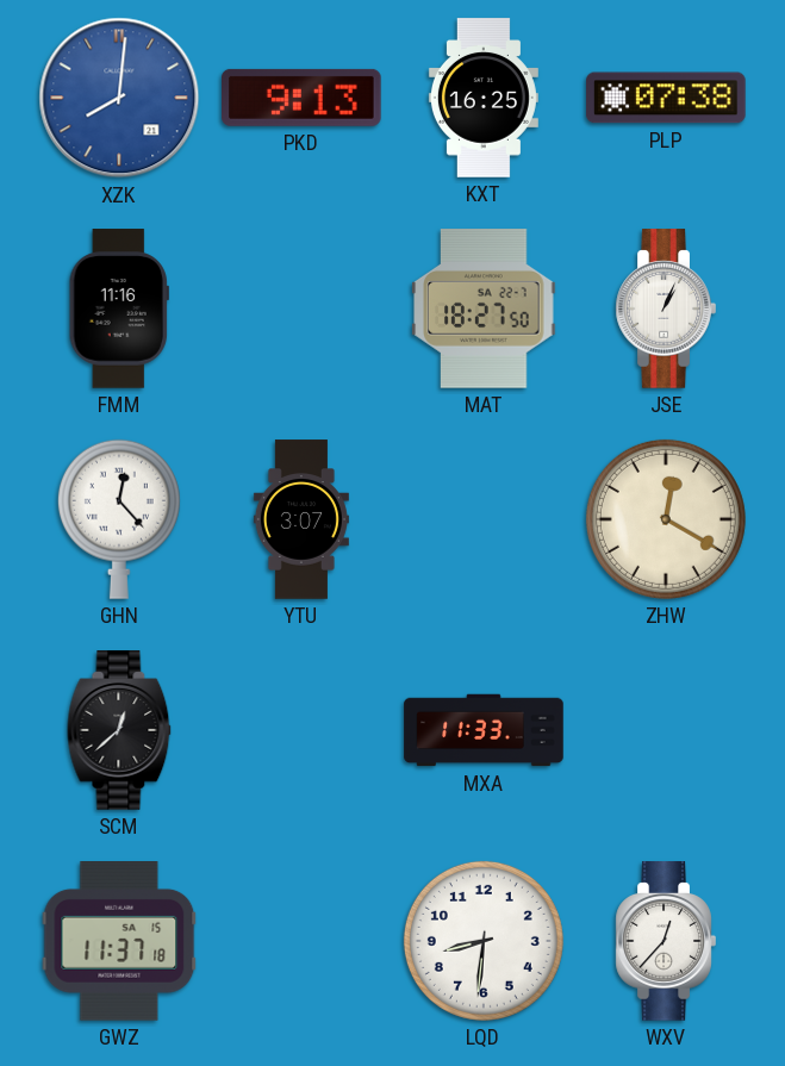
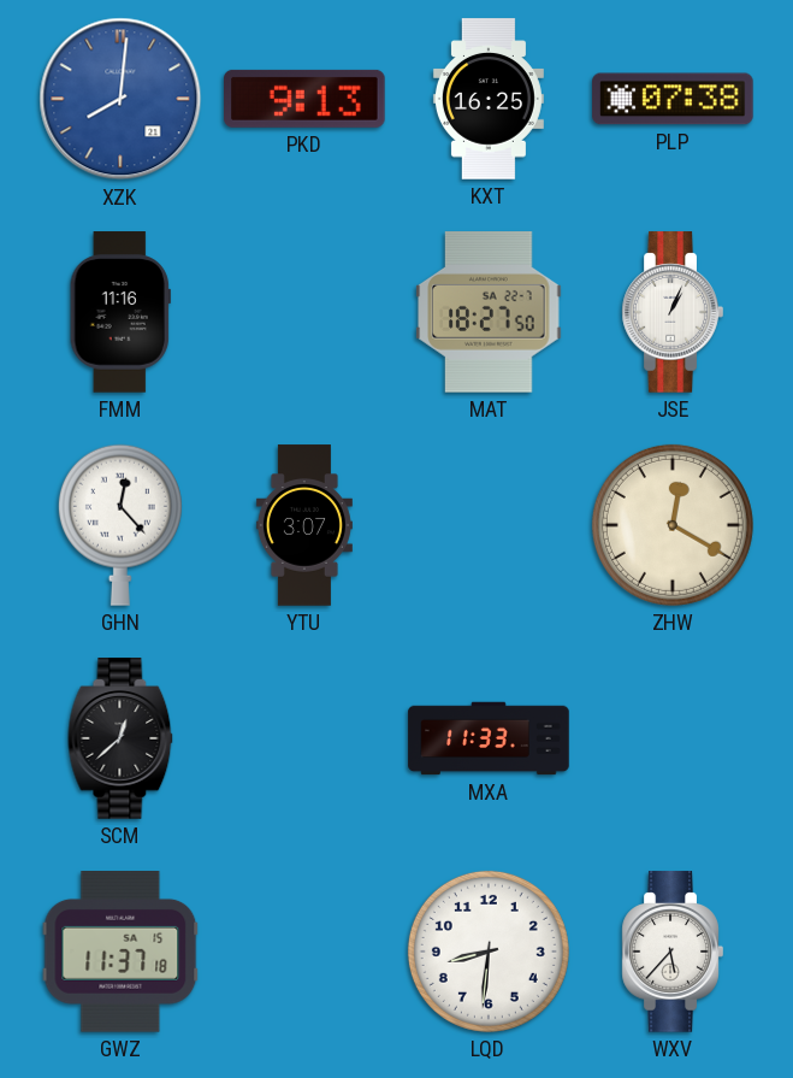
WXV: 12:37 -> 5:37 (673, 952)
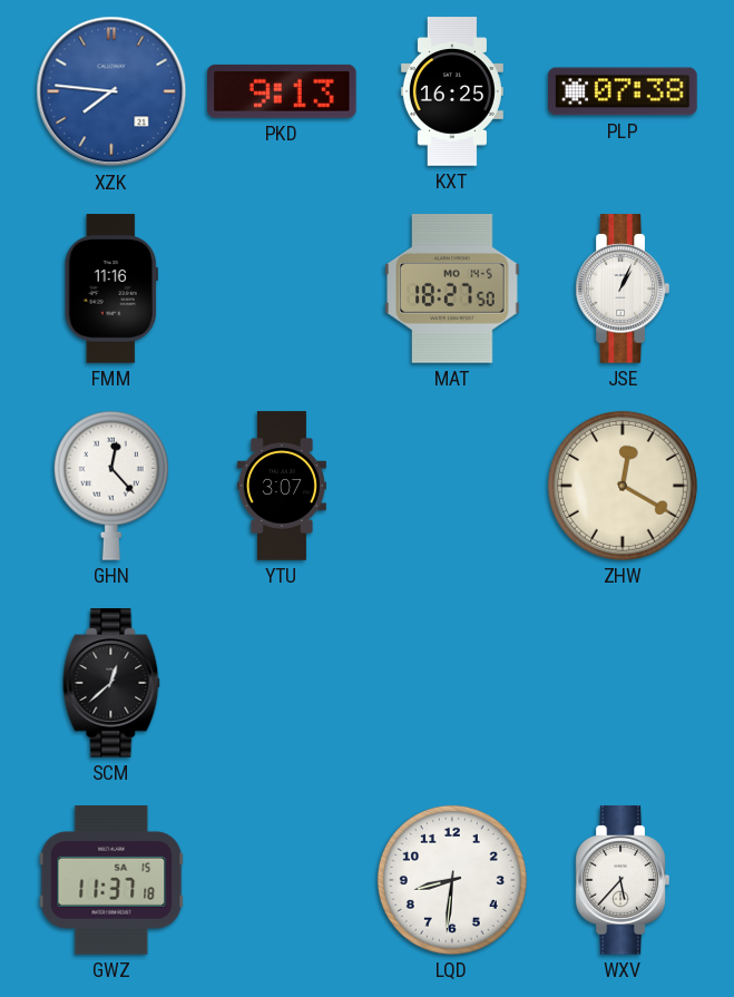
XZK: 8:01 -> 7:46 (111, 91)
MAT date: SA 22-7 -> MO 14-5 (452, 289)
MXA: 11:33 -> none (489, 738)
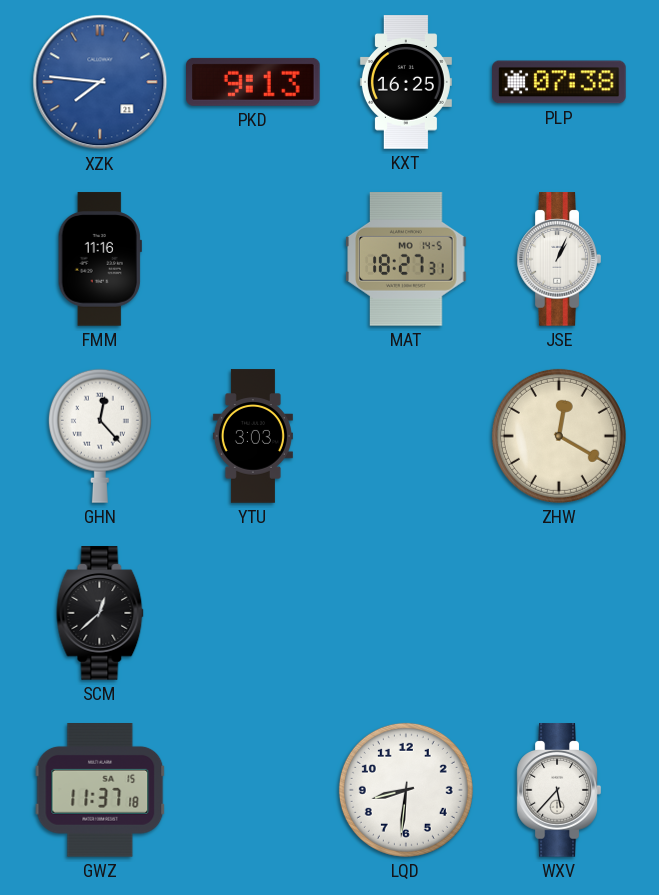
MAT: 18:27:50 -> 18:27:31 (406, 259)
YTU: 3:07 -> 3:03 (253, 436)
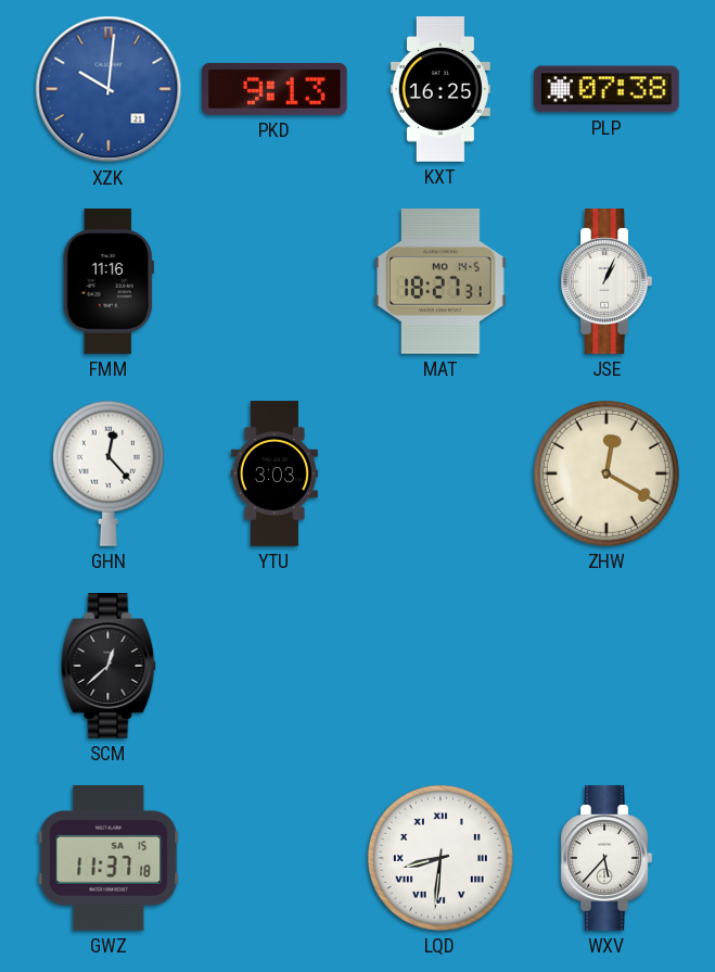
XZK: 7:46 -> 10:01 (108, 89)
LQD numerals: Arabic -> Roman (441, 858)
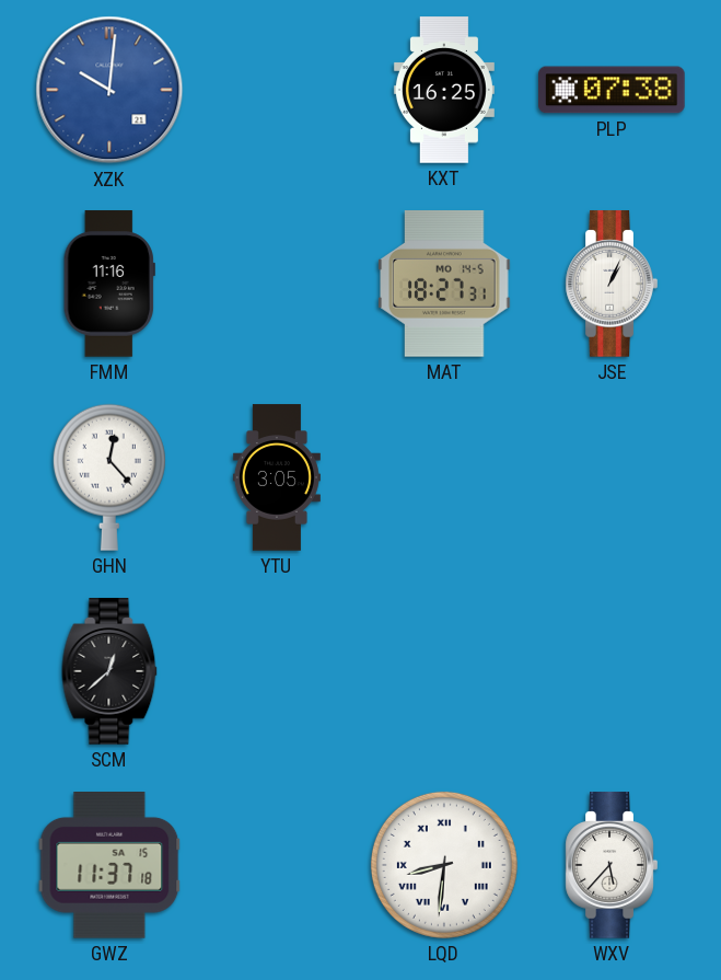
PKD: 9:13 -> none (276, 89)
YTU: 3:03 -> 3:05 (277, 477)
ZHW: 12:20 -> none (607, 474)
